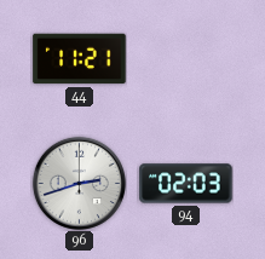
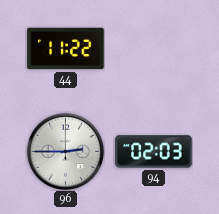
44: 11:21 -> 11:22 (66, 49)
96: 2:42 -> 2:45 (65, 151)
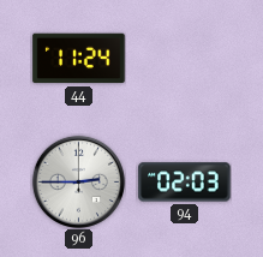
44: 11:22 -> 11:24 (79, 59)
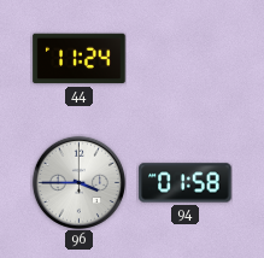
96: 2:45 -> 3:45 (78, 182)
94: 02:03 -> 01:58 (186, 183)
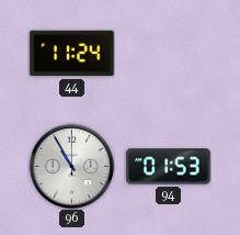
96: 3:45 -> 10:55 (71, 166)
94: 01:58 -> 01:53 (169, 167)
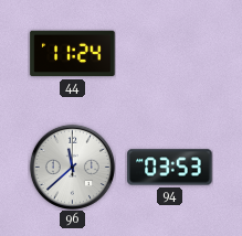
96: 10:55 -> 11:38 (72, 167)
94: 01:53 -> 03:53 (170, 168)
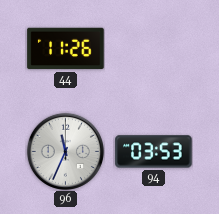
44: 11:24 -> 11:26 (66, 49)
96: 11:38 -> 11:34 (65, 151)
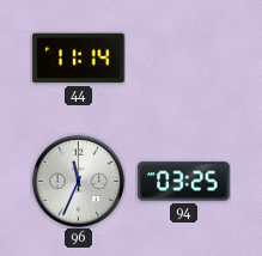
44: 11:26 -> 11:14 (79, 59)
94: 03:53 -> 03:25 (184, 182)
